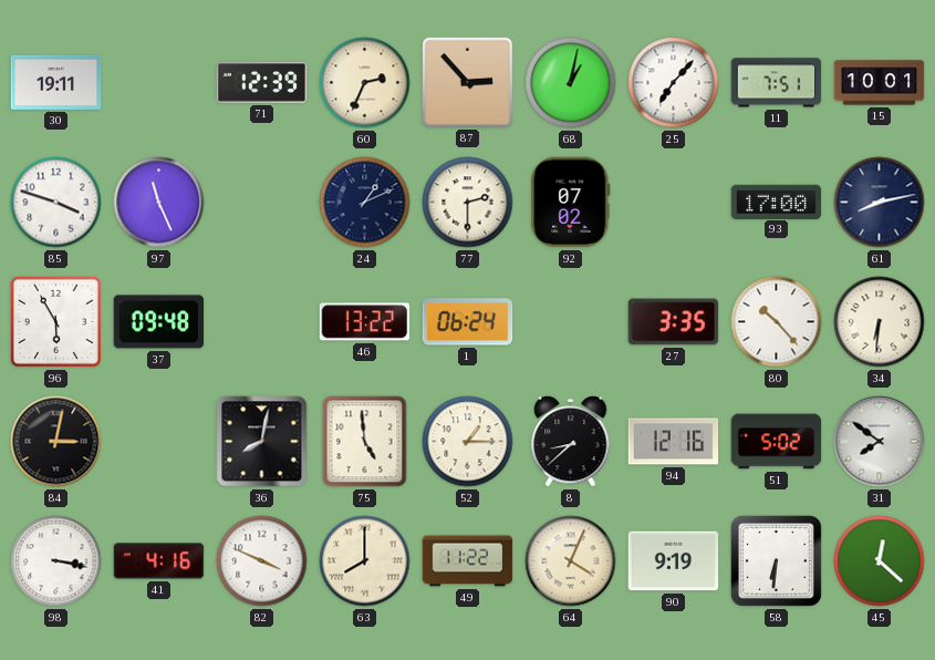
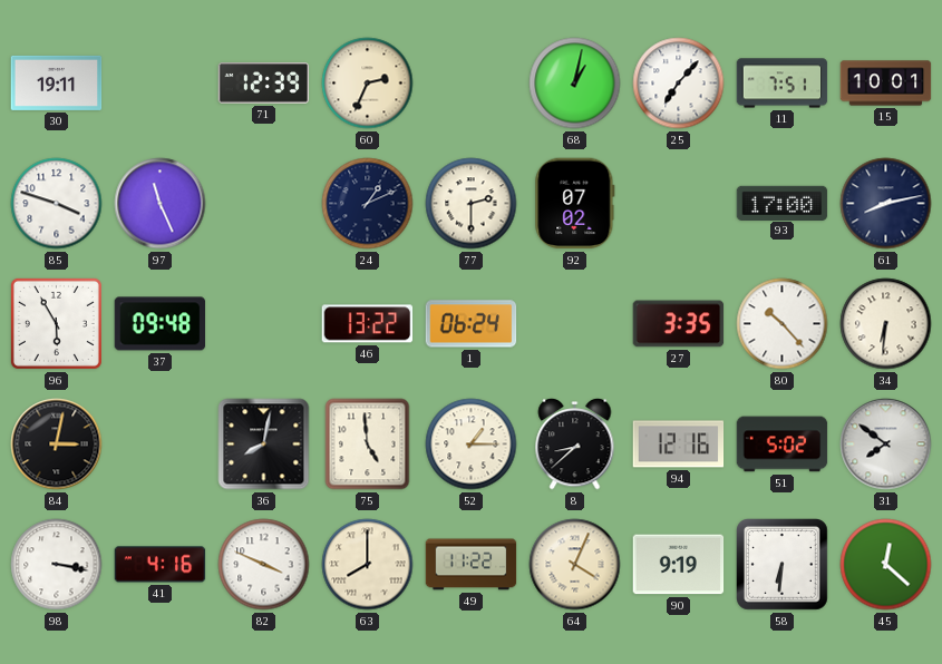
87: 2:53 -> none (467, 82)
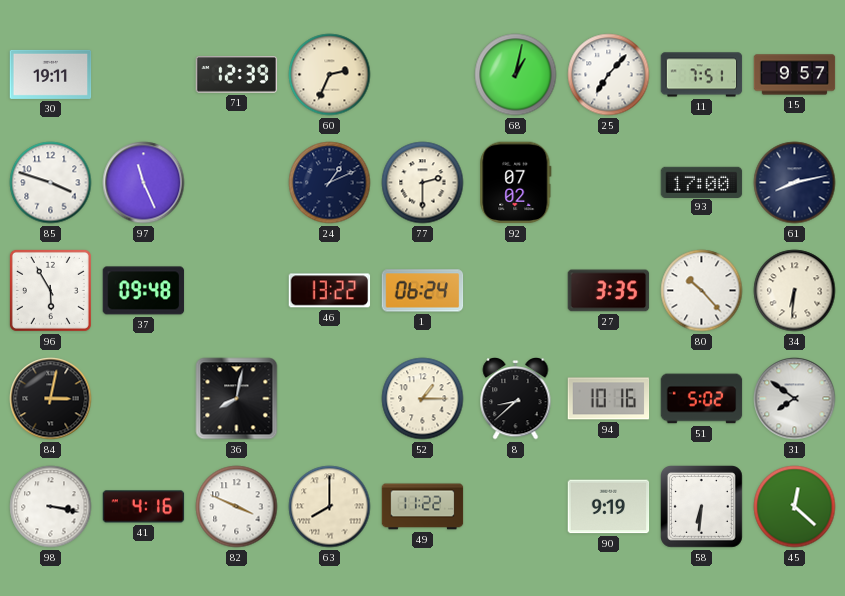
15: 10:01 -> 9:57 (795, 75)
75: 4:59 -> none (368, 445)
94: 12:16 -> 10:16 (609, 399)
64: 4:04 -> none (575, 565)
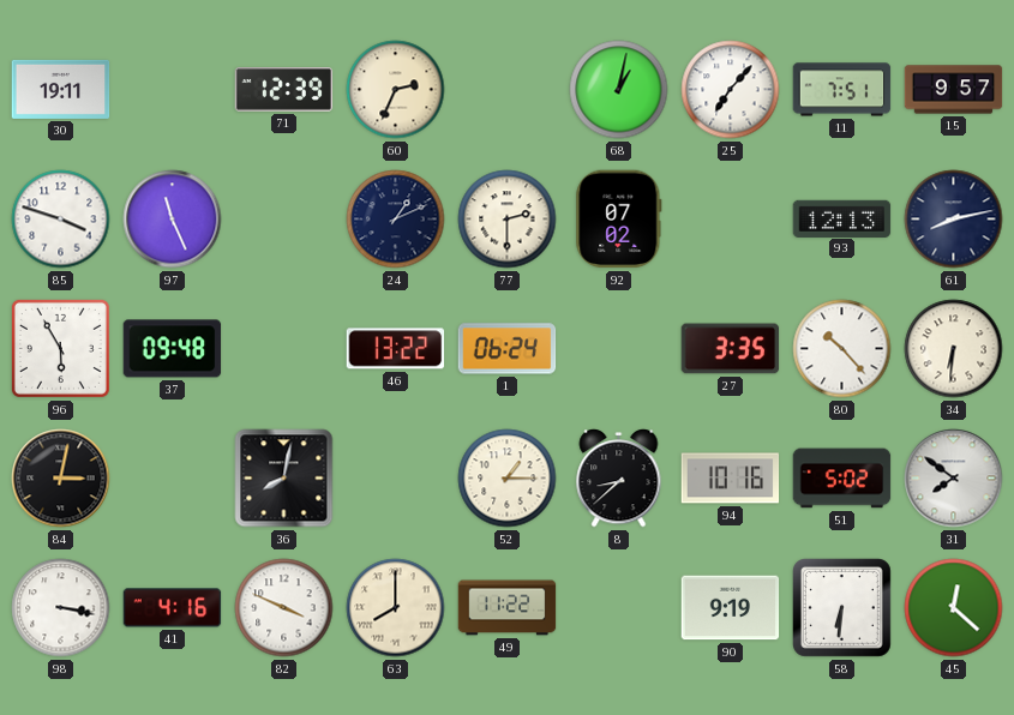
93: 17:00 -> 12:13 (842, 218)
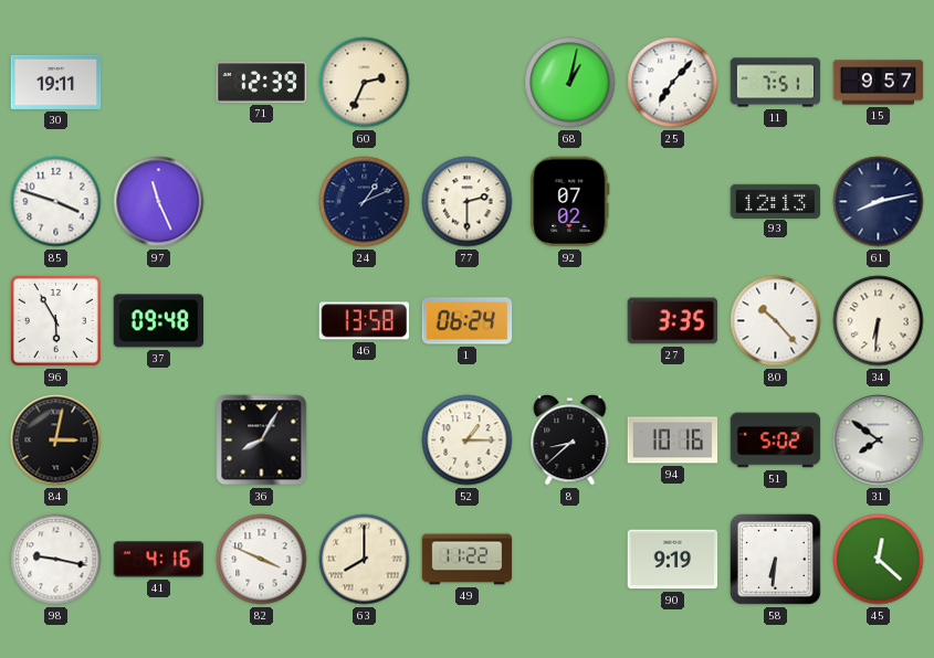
46: 13:22 -> 13:58 (365, 321)
36: 8:02 -> 8:05 (262, 441)
98: 3:17 -> 9:17 (56, 560)
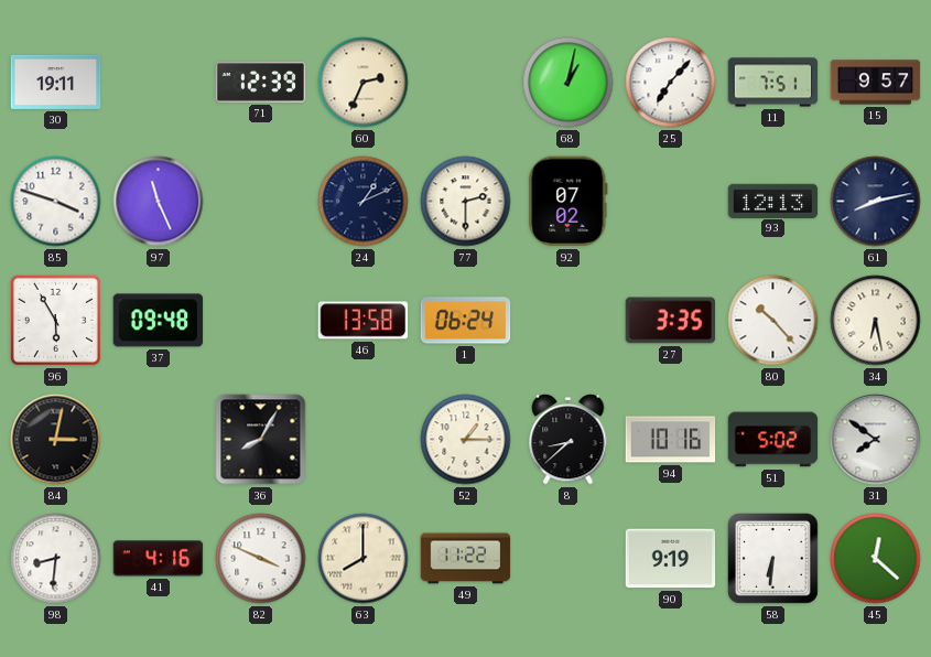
34: 6:31 -> 6:28 (876, 321)
98: 9:17 -> 8:31 (56, 559)
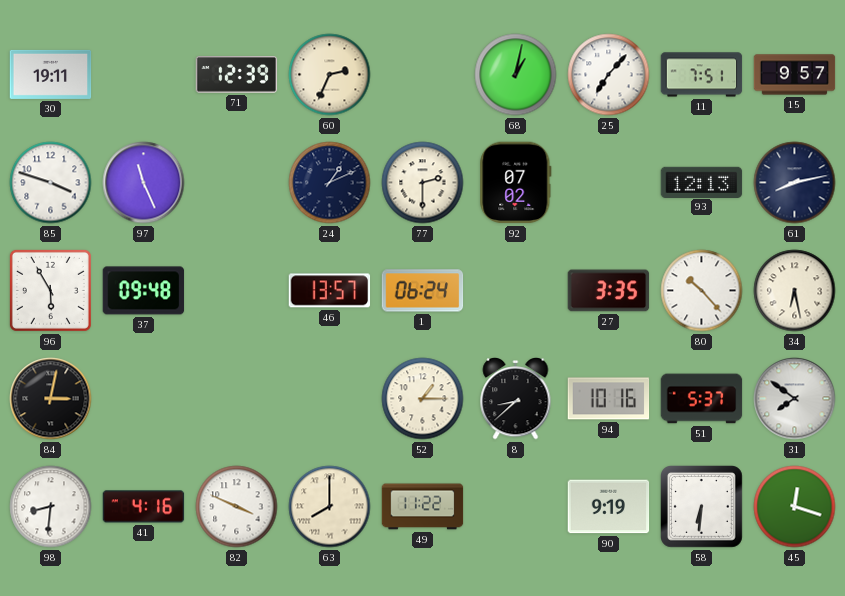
46: 13:58 -> 13:57 (330, 291)
36: 8:05 -> none (261, 440)
51: 5:02 -> 5:37 (702, 399)
45: 12:22 -> 12:18 (795, 507)
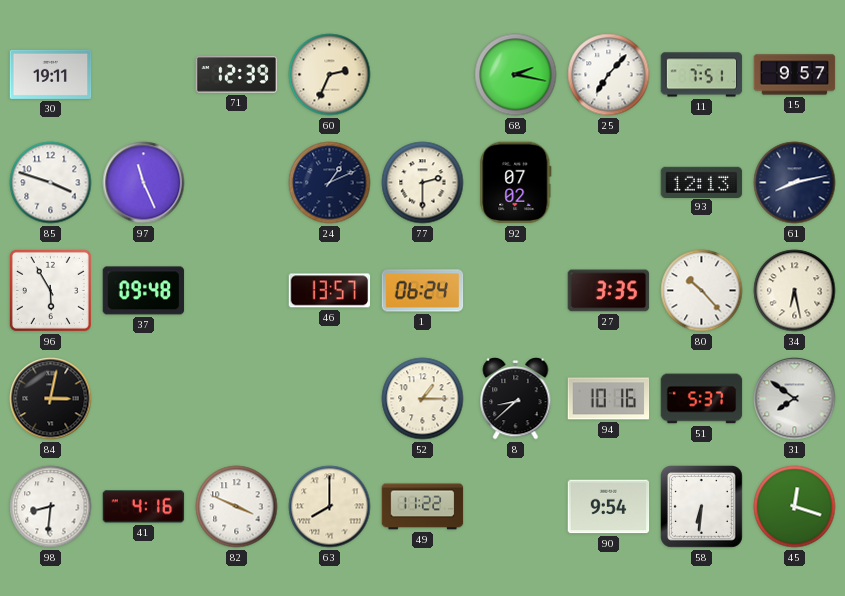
68: 1:02 -> 2:17 (516, 75)
90: 9:19 -> 9:54 (609, 507)
